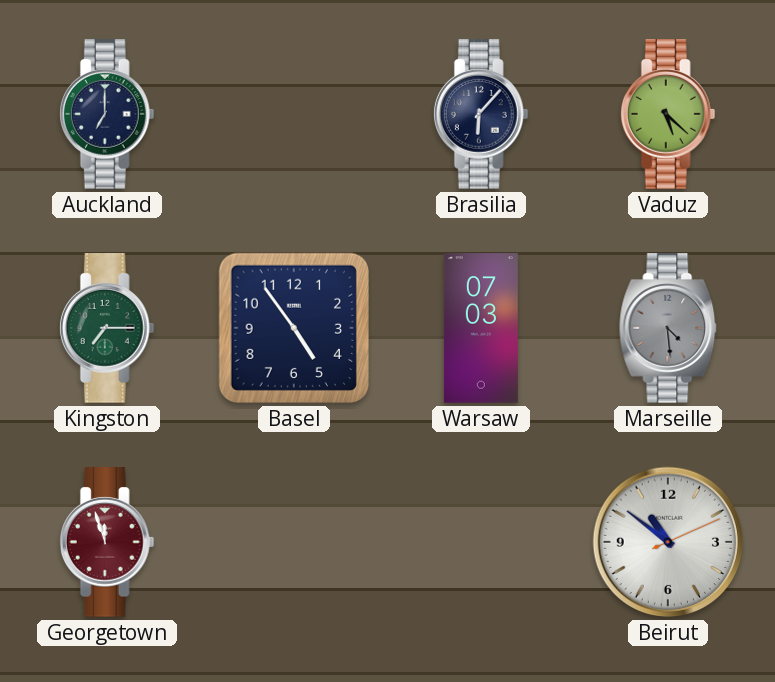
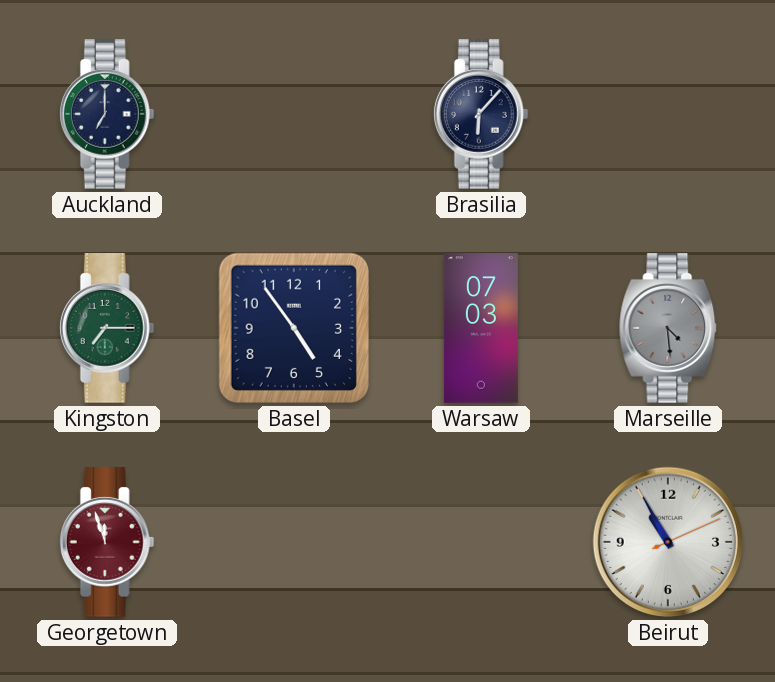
Vaduz: 5:22 -> none (668, 114)
Beirut: 10:51 -> 10:55 (668, 542)
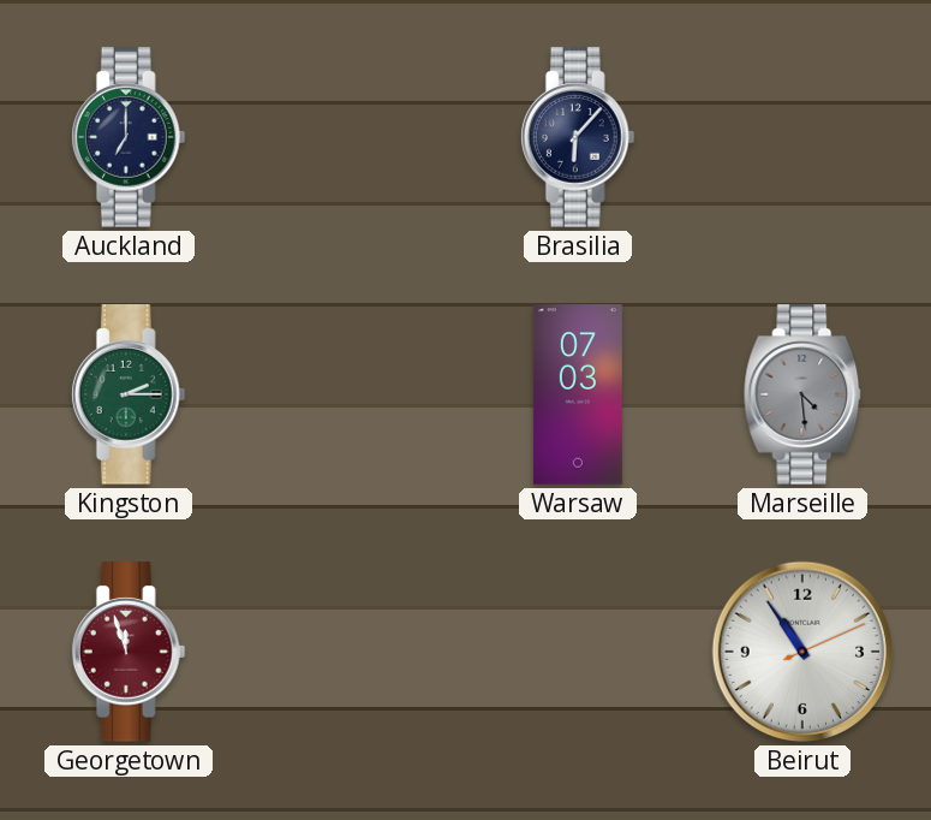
Kingston: 7:15 -> 2:15 (129, 394)
Basel: 4:54 -> none (294, 328)
Beirut: 10:55 -> 10:54 (802, 652)
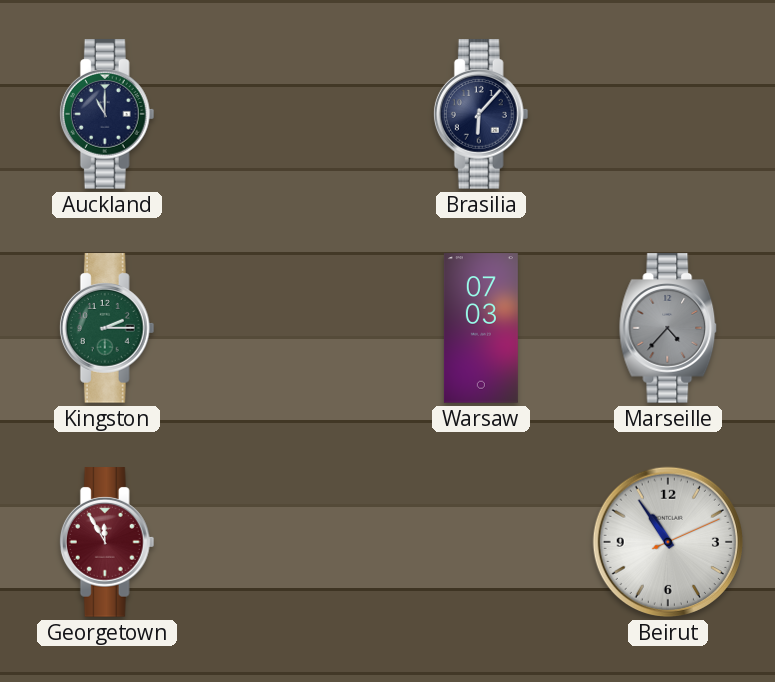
Auckland: 7:00 -> 11:00 (107, 114)
Marseille: 4:29 -> 4:37 (668, 328)
Georgetown: 11:57 -> 11:55 (107, 542)
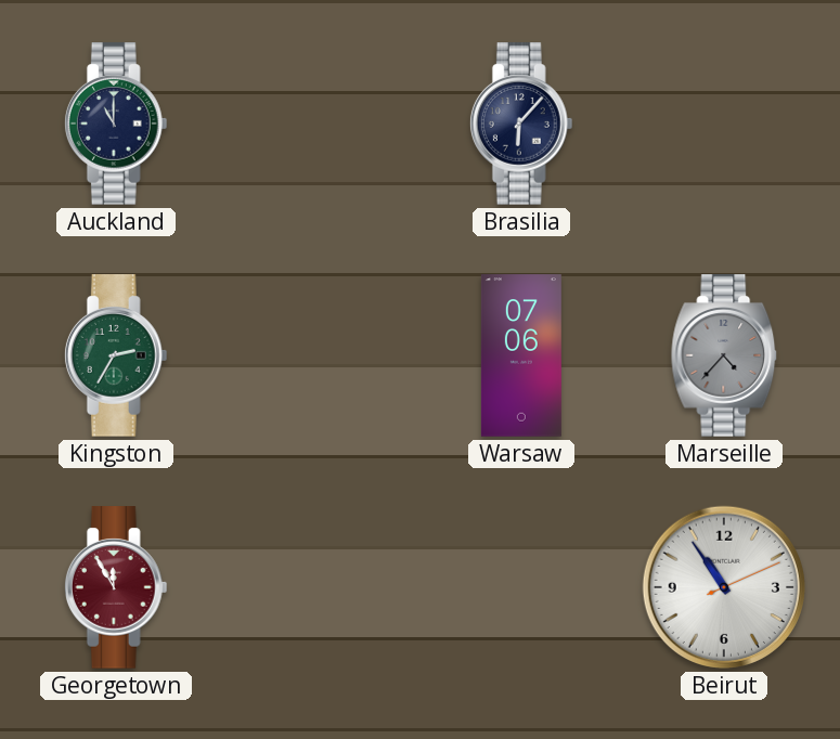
Kingston: 2:15 -> 2:35 (116, 355)
Warsaw: 07:03 -> 07:06 (521, 355)
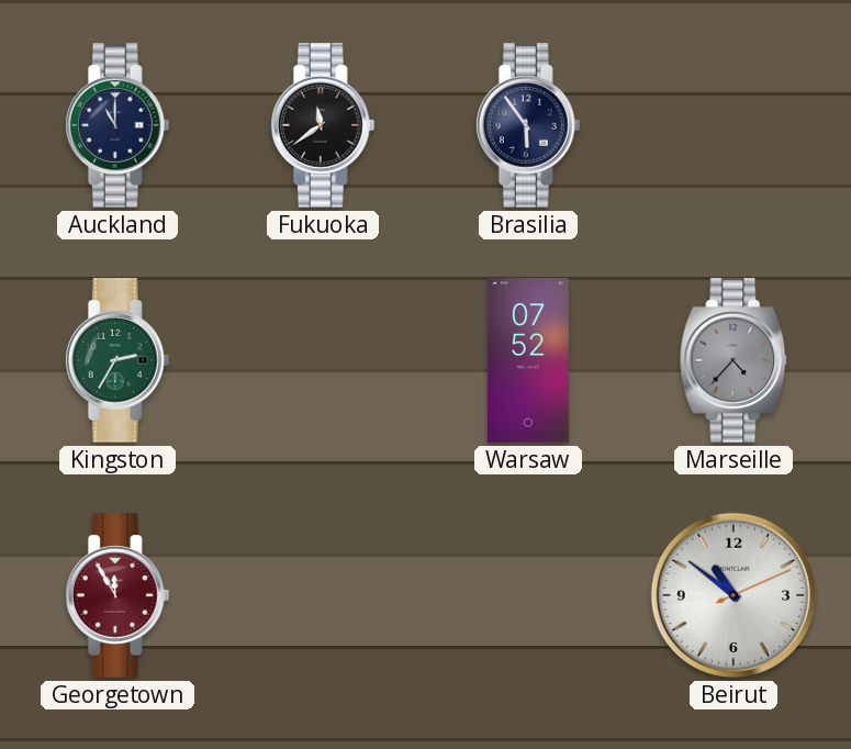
Fukuoka: none -> 11:39 (323, 125)
Brasilia: 6:07 -> 5:54 (528, 125)
Warsaw: 07:06 -> 07:52 (528, 360)
Beirut: 10:54 -> 10:51 (734, 595)
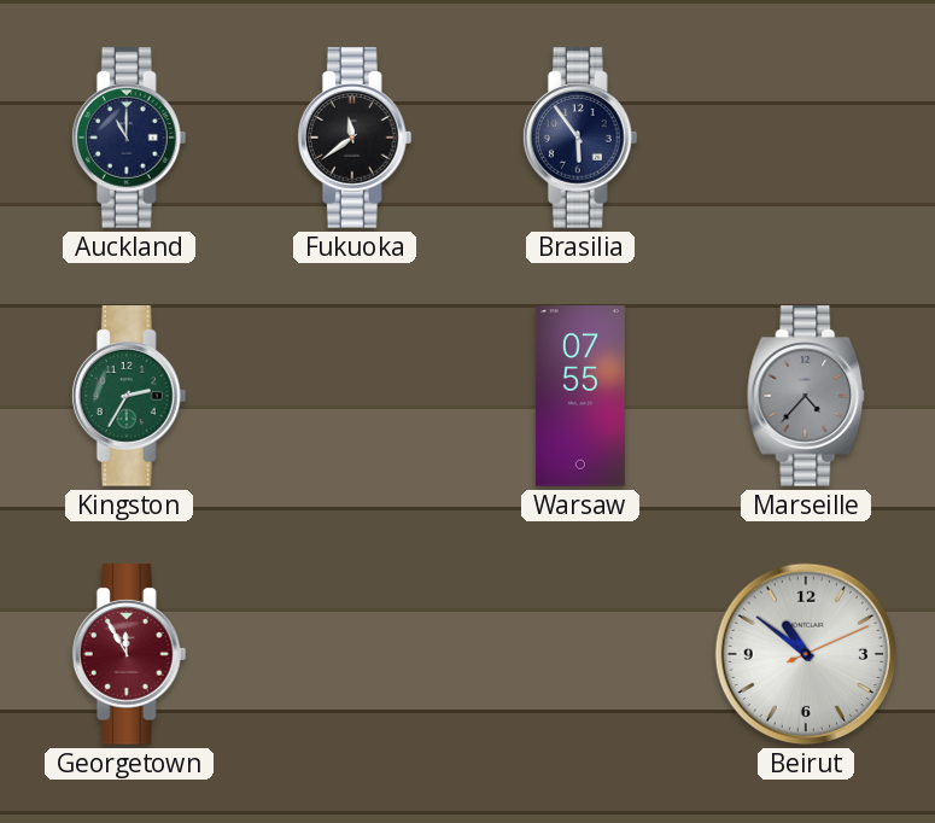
Warsaw: 07:52 -> 07:55 (580, 396)
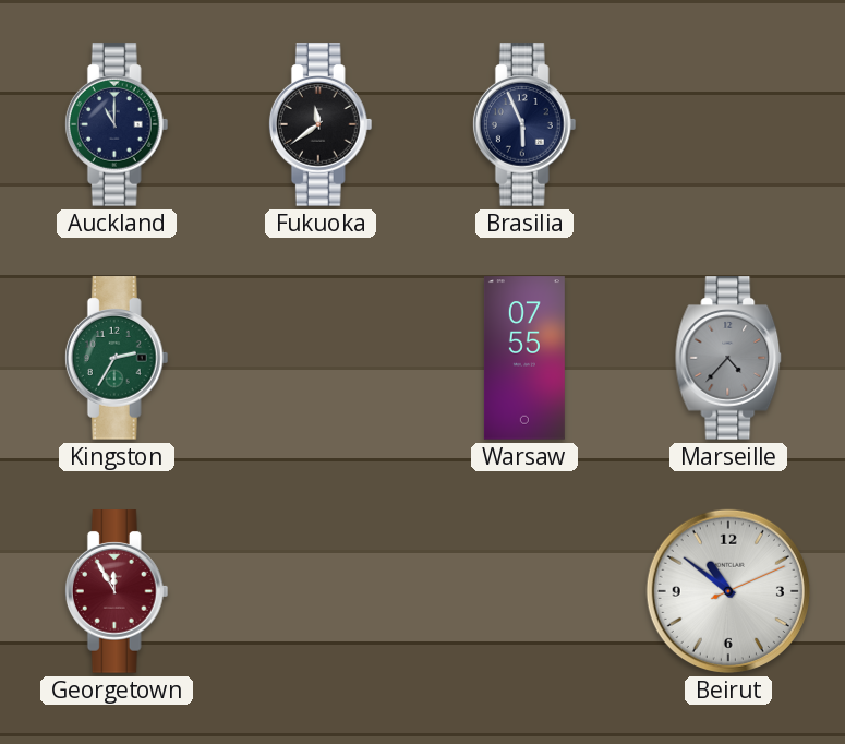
Brasilia: 5:54 -> 5:56 (524, 124)
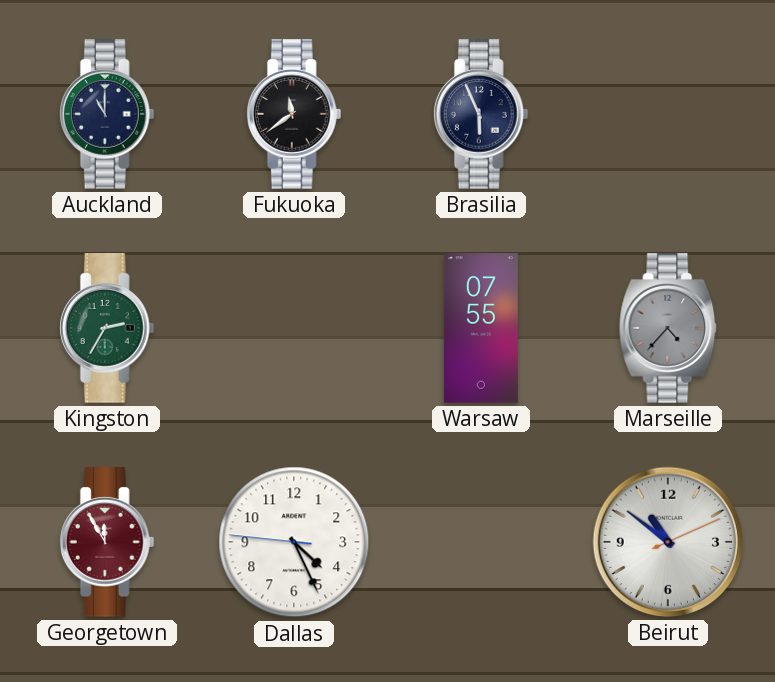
Dallas: none -> 4:25 (294, 542)
